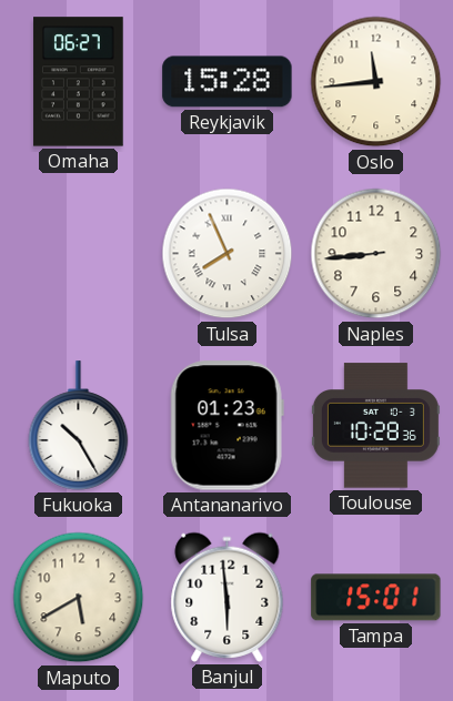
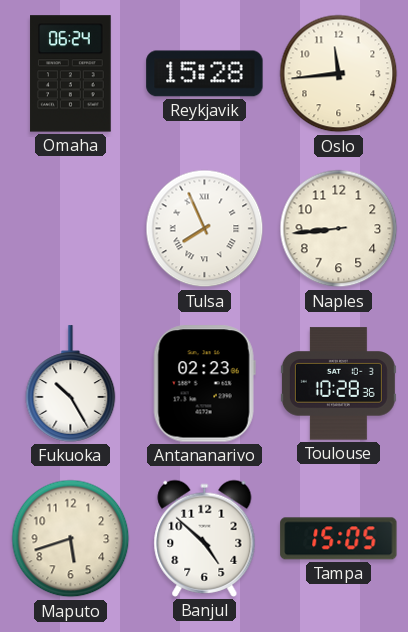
Omaha: 06:27 -> 06:24 (71, 74)
Antananarivo: 01:23 -> 02:23 (204, 384)
Maputo: 5:40 -> 5:42 (71, 539)
Banjul: 5:59 -> 4:52 (205, 538)
Tampa: 15:01 -> 15:05 (339, 539)
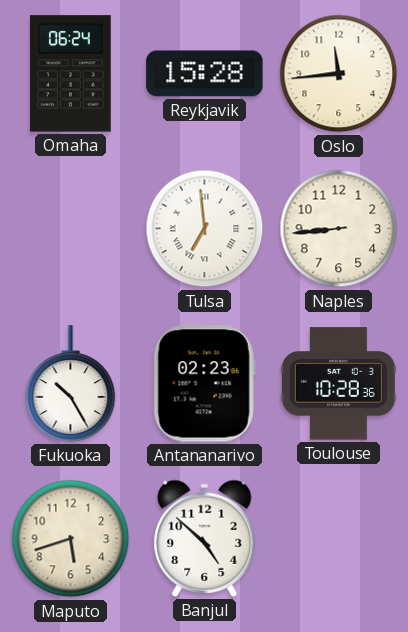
Tulsa: 7:56 -> 6:59 (205, 229)
Tampa: 15:05 -> none (339, 539)
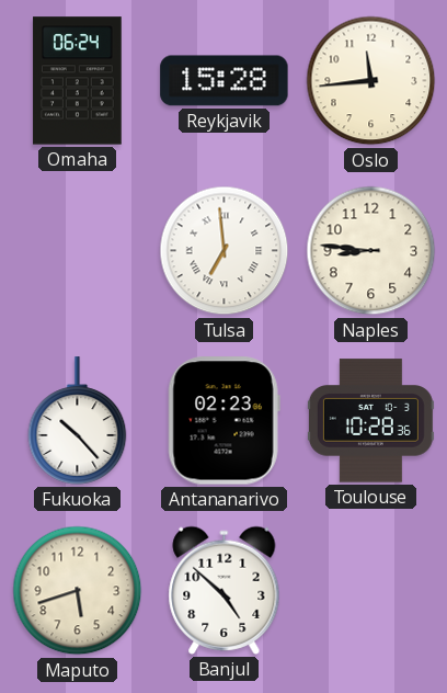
Naples: 8:44 -> 8:46 (371, 251)
Fukuoka: 10:25 -> 10:23 (78, 421)
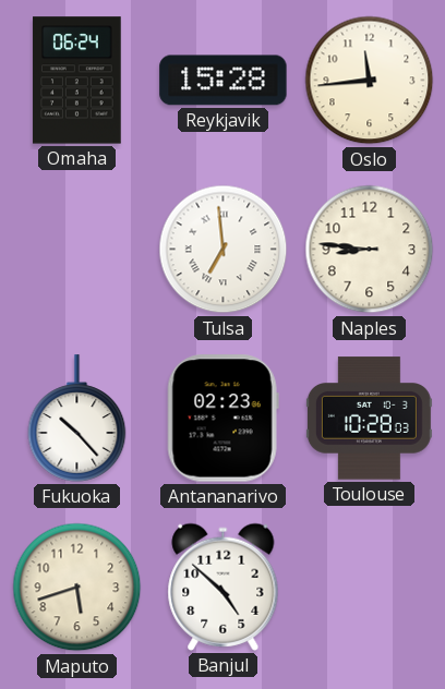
Toulouse: 10:28:36 -> 10:28:03 (369, 419)
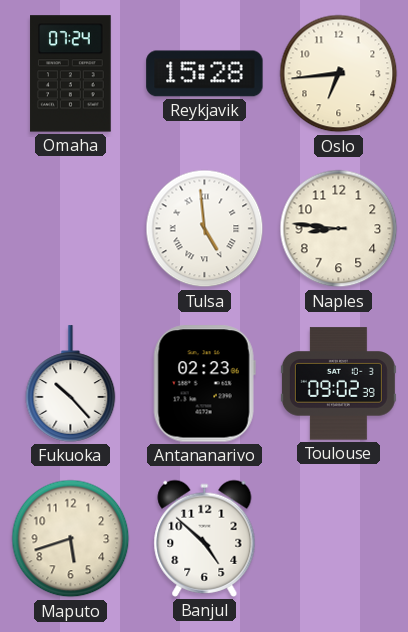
Omaha: 06:24 -> 07:24 (71, 74)
Oslo: 11:44 -> 6:44 (339, 74)
Tulsa: 6:59 -> 4:59 (205, 229)
Toulouse: 10:28 -> 09:02 (338, 384)
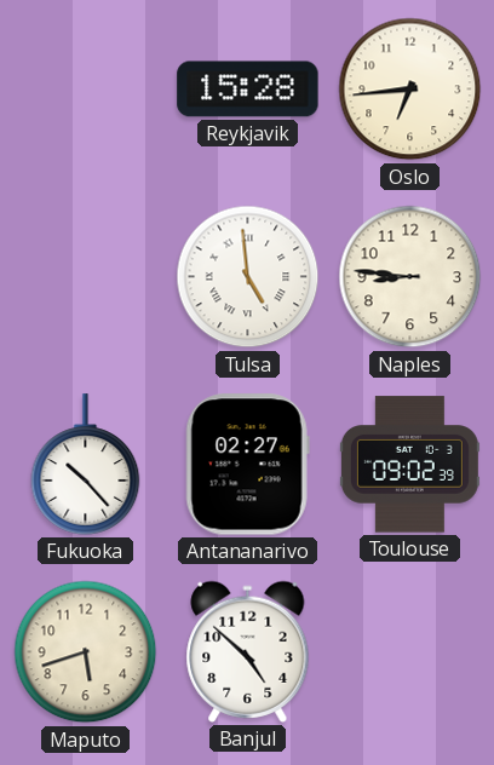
Omaha: 07:24 -> none (71, 74)
Antananarivo: 02:23 -> 02:27 (247, 465)
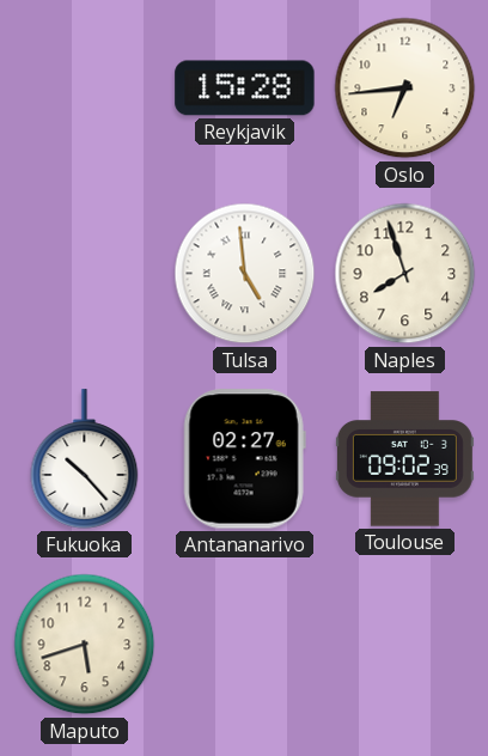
Naples: 8:46 -> 7:57 (405, 274)
Banjul: 4:52 -> none (248, 651)
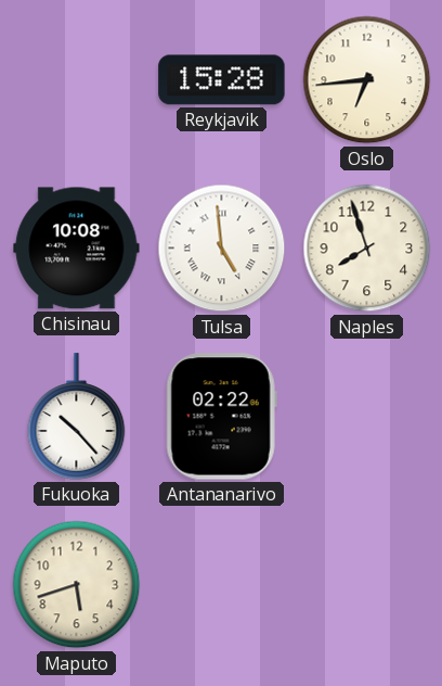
Chisinau: none -> 10:08 (77, 249)
Antananarivo: 02:27 -> 02:22 (221, 417)
Toulouse: 09:02 -> none (404, 459)
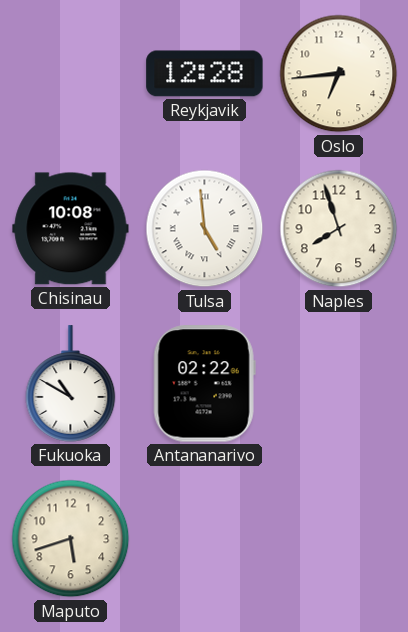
Reykjavik: 15:28 -> 12:28 (205, 74)
Fukuoka: 10:23 -> 10:50 (71, 384)
